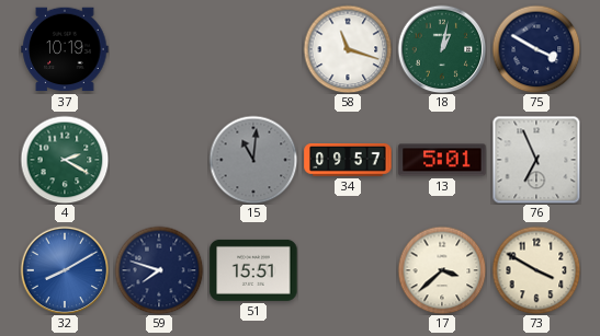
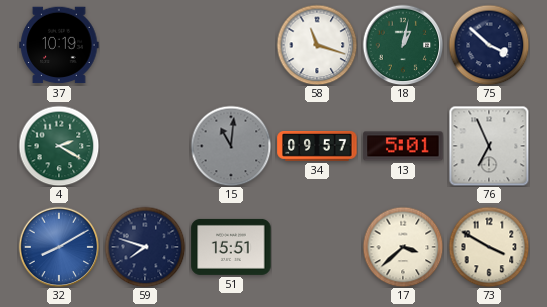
75: 3:50 -> 3:52 (489, 45)
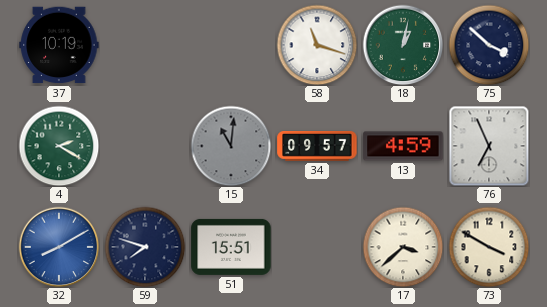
13: 5:01 -> 4:59 (403, 146)
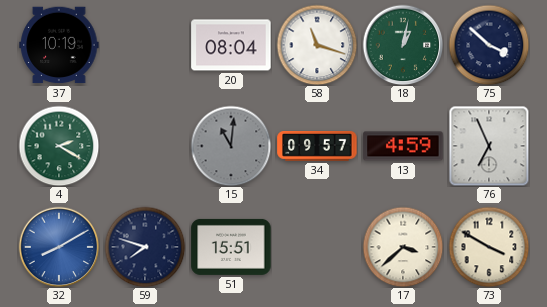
20: none -> 08:04 (231, 45)
